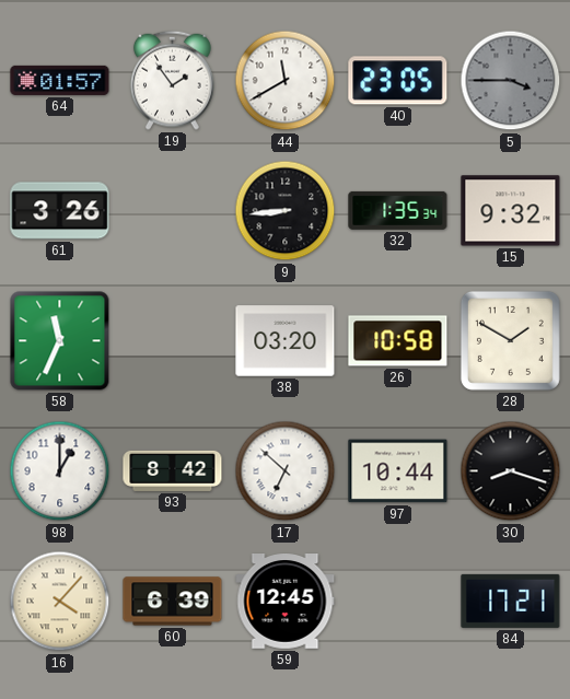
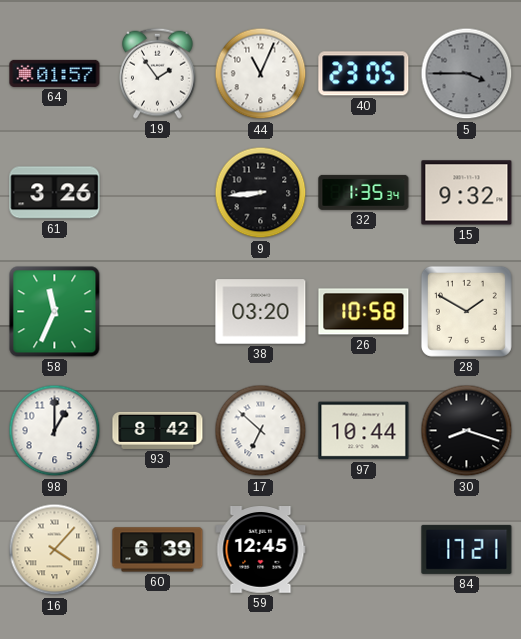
44: 11:40 -> 11:04 (261, 74)
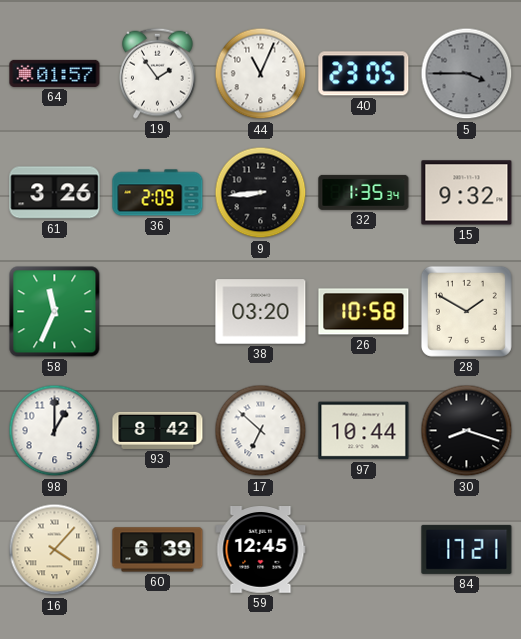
36: none -> 2:09 (158, 193)
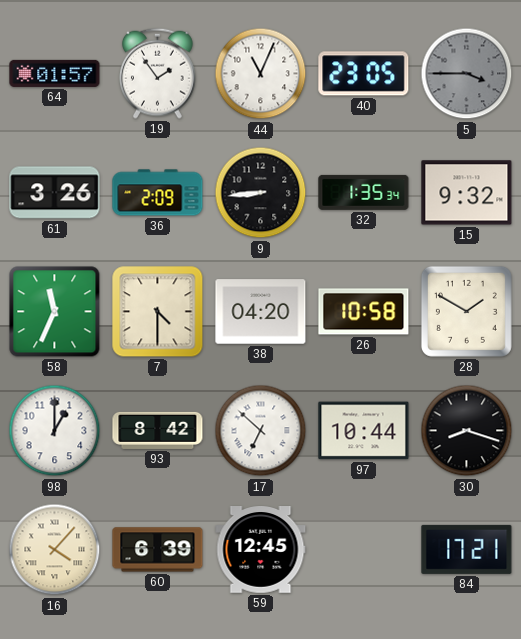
7: none -> 4:30 (158, 312)
38: 03:20 -> 04:20 (261, 312)
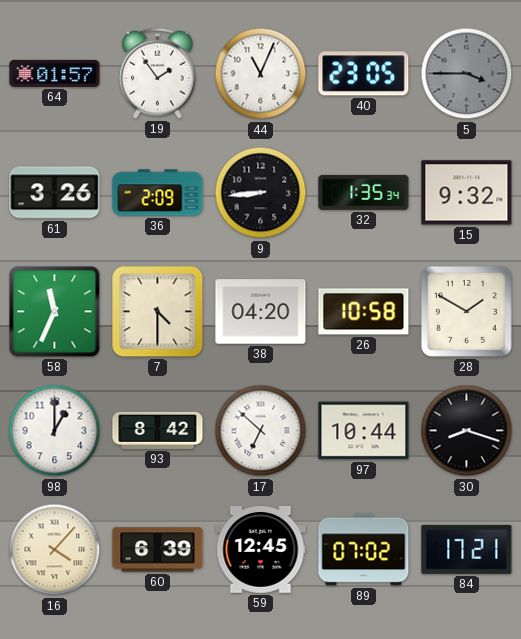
89: none -> 07:02 (364, 550)
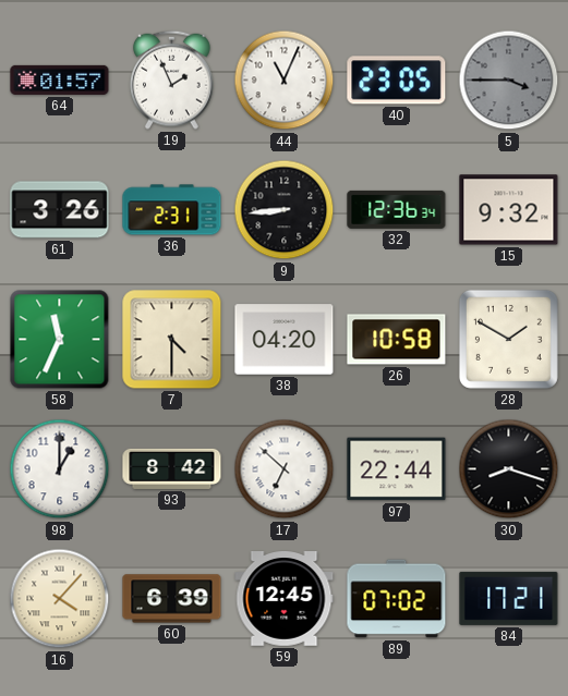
19: 1:54 -> 1:56 (172, 80)
36: 2:09 -> 2:31 (172, 210)
32: 1:35 -> 12:36 (397, 209)
97: 10:44 -> 22:44 (397, 469)
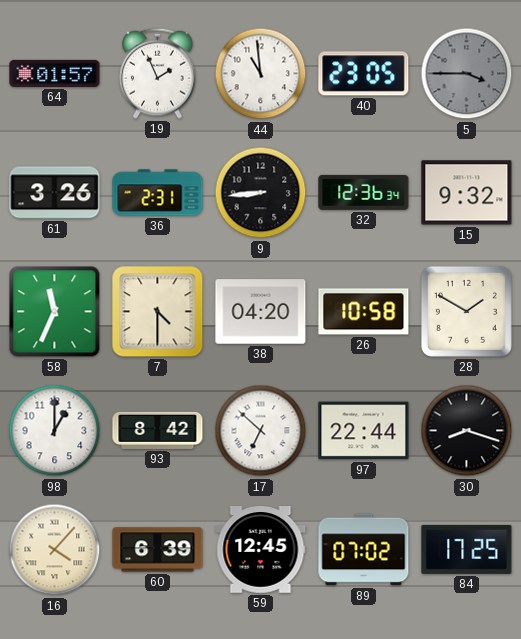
44: 11:04 -> 10:59 (261, 74)
84: 17:21 -> 17:25 (467, 549)
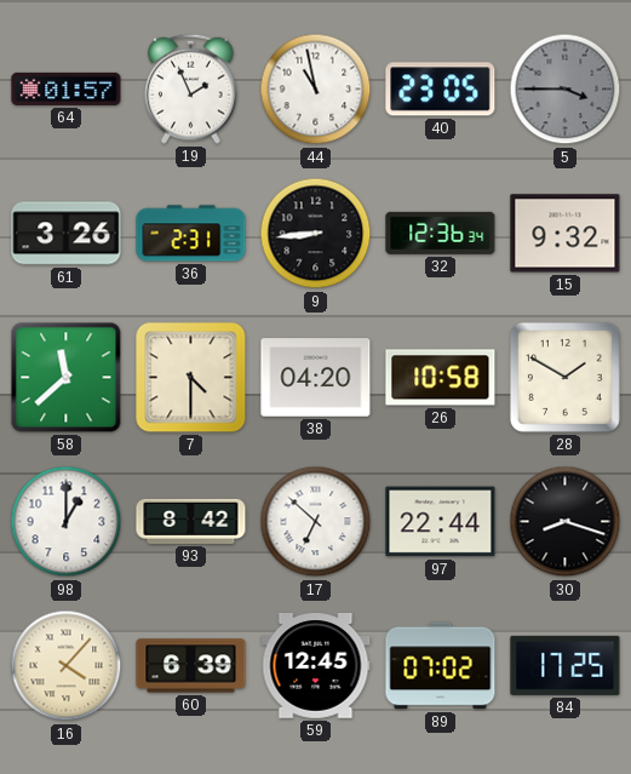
44: 10:59 -> 10:58 (316, 90)
58: 11:34 -> 11:38 (67, 378)
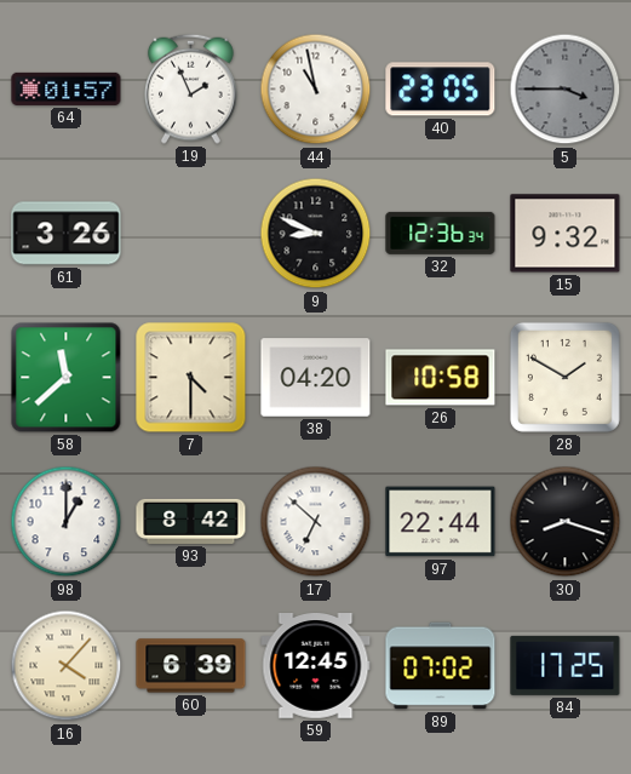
36: 2:31 -> none (191, 234)
9: 8:44 -> 8:49 (316, 234)
